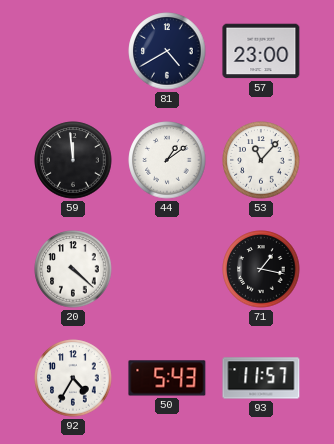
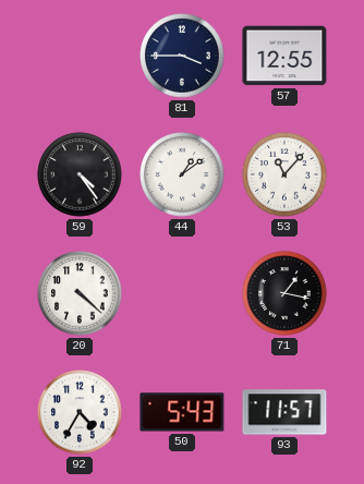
81: 4:40 -> 3:45 (182, 56)
57: 23:00 -> 12:55 (284, 56)
59: 11:59 -> 4:24 (80, 174)
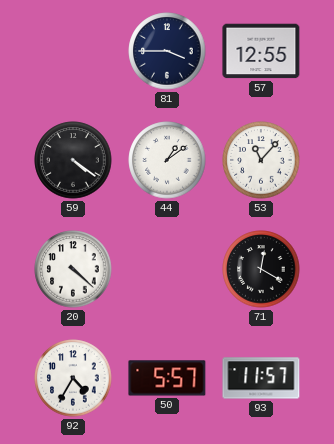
59: 4:24 -> 4:21 (73, 160)
71: 1:17 -> 12:20 (261, 269)
50: 5:43 -> 5:57 (167, 378)
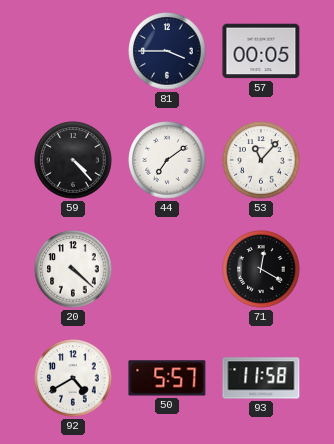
57: 12:55 -> 00:05 (261, 51)
59: 4:21 -> 4:23 (73, 160)
44: 1:09 -> 7:09 (167, 160)
92: 4:35 -> 4:40 (73, 378)
93: 11:57 -> 11:58 (261, 378)
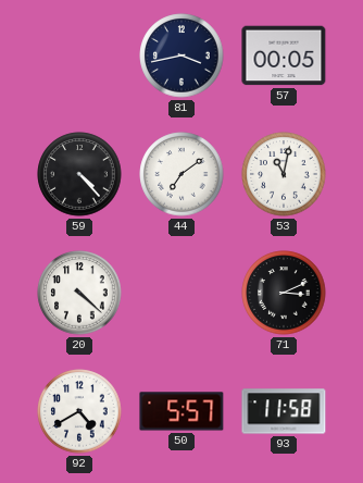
81: 3:45 -> 3:43 (181, 55)
53: 11:07 -> 11:02 (284, 174)
71: 12:20 -> 3:11 (284, 293)
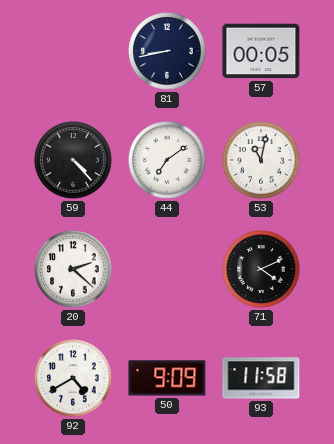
81: 3:43 -> 8:43 (167, 51)
20: 4:22 -> 2:22 (73, 269)
71: 3:11 -> 4:11 (261, 269)
50: 5:57 -> 9:09 (167, 378)
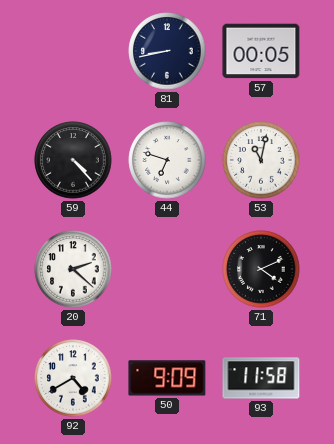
44: 7:09 -> 6:48 (167, 160)
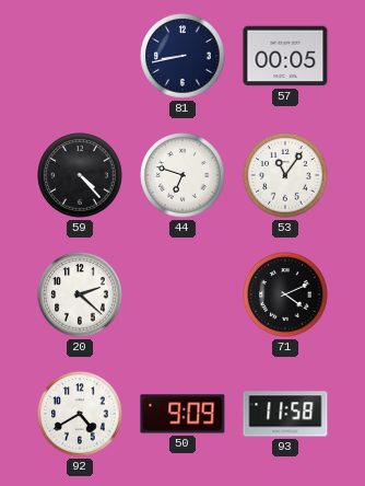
53: 11:02 -> 11:06 (285, 175)
